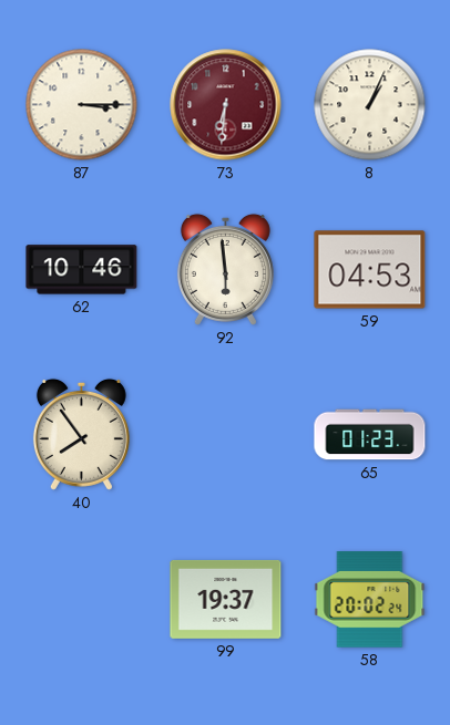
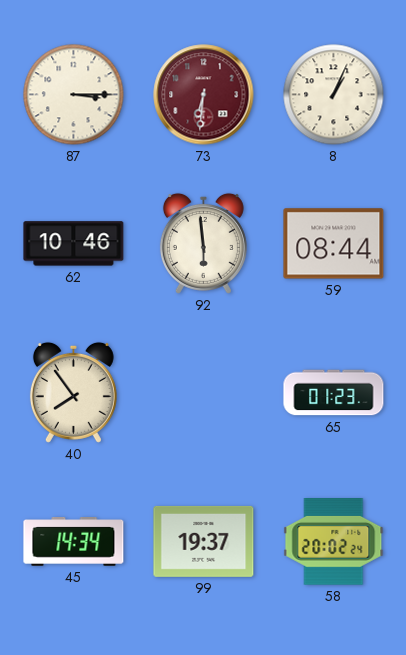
59: 04:53 -> 08:44 (334, 244)
45: none -> 14:34 (74, 542)
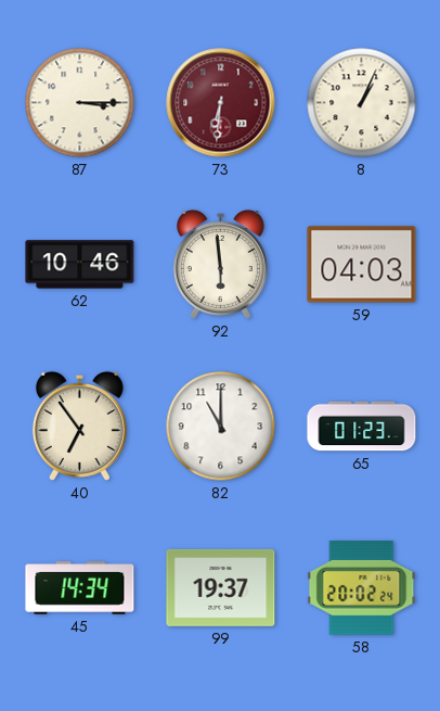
59: 08:44 -> 04:03 (362, 265)
40: 7:54 -> 6:54 (79, 426)
82: none -> 11:00 (221, 427)
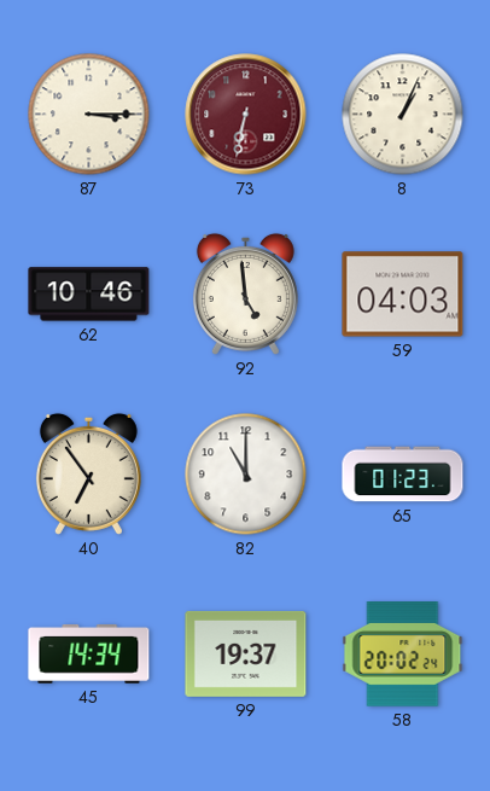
73: 6:31 -> 6:32 (246, 115)
92: 5:59 -> 4:59 (245, 293)
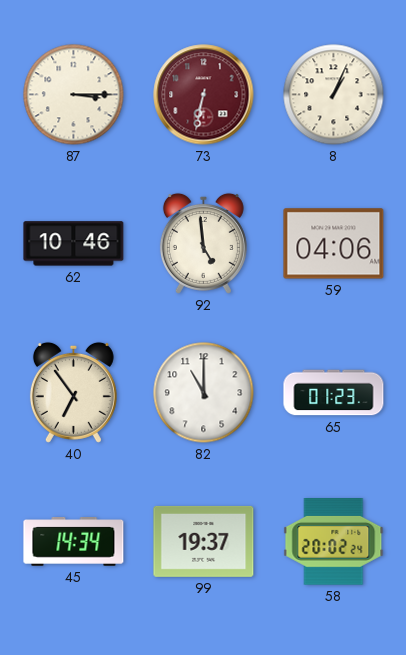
59: 04:03 -> 04:06 (334, 244)
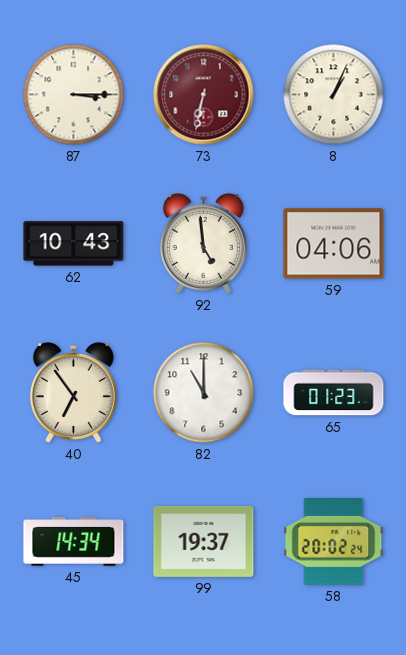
62: 10:46 -> 10:43 (74, 244)
